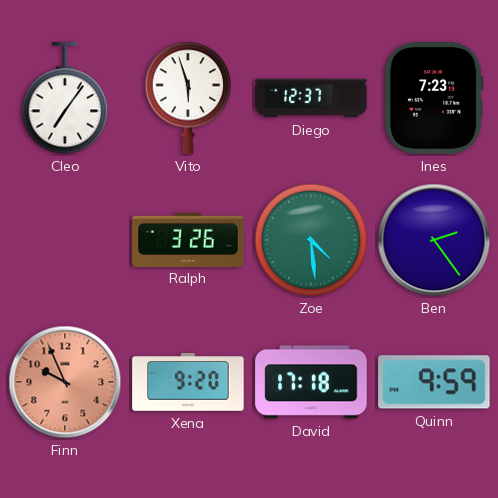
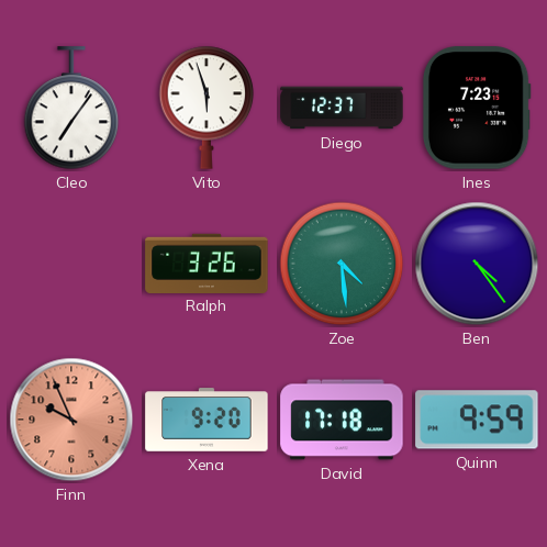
Ben: 2:24 -> 4:24 (477, 264)
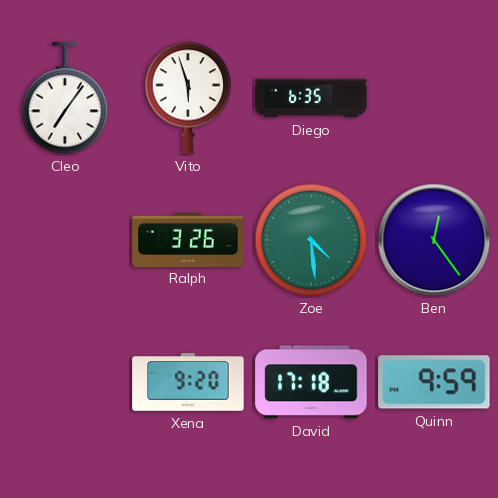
Diego: 12:37 -> 6:35 (311, 98)
Ines: 7:23 -> none (477, 108)
Ben: 4:24 -> 12:24 (434, 240)
Finn: 9:56 -> none (71, 420)
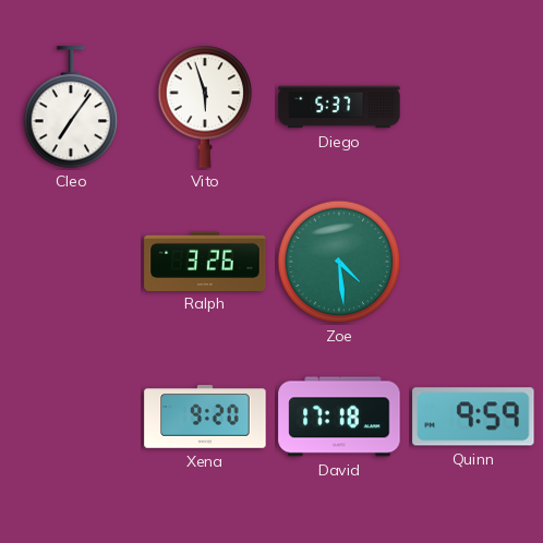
Diego: 6:35 -> 5:37 (339, 107)
Ben: 12:24 -> none (434, 240)
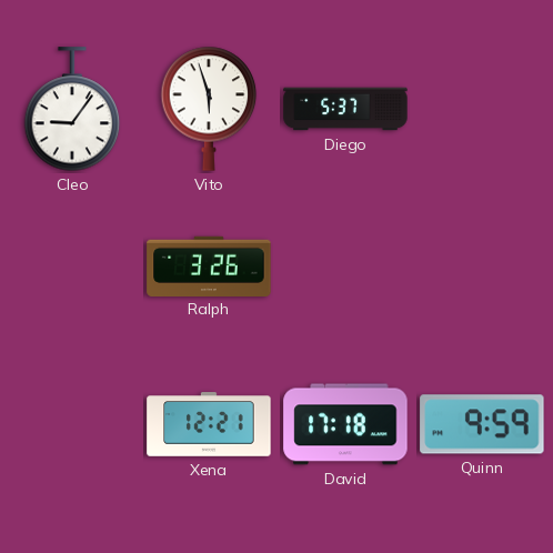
Cleo: 7:06 -> 9:06 (72, 110)
Zoe: 4:29 -> none (339, 262)
Xena: 9:20 -> 12:21 (209, 424)
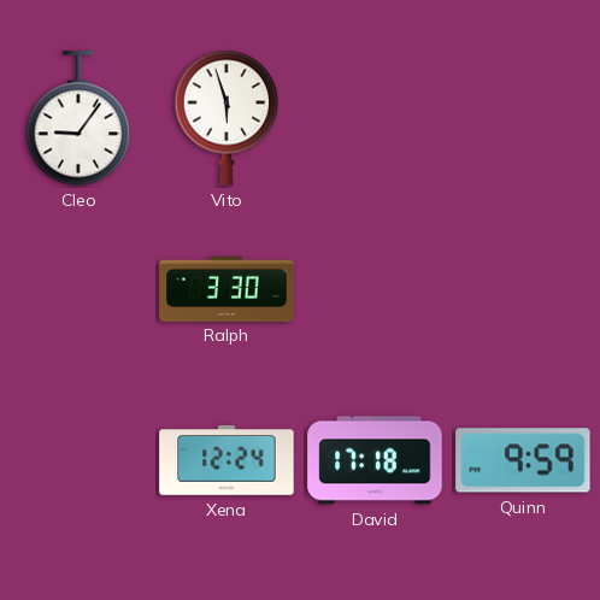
Diego: 5:37 -> none (345, 109)
Ralph: 3:26 -> 3:30 (227, 288)
Xena: 12:21 -> 12:24 (227, 460)
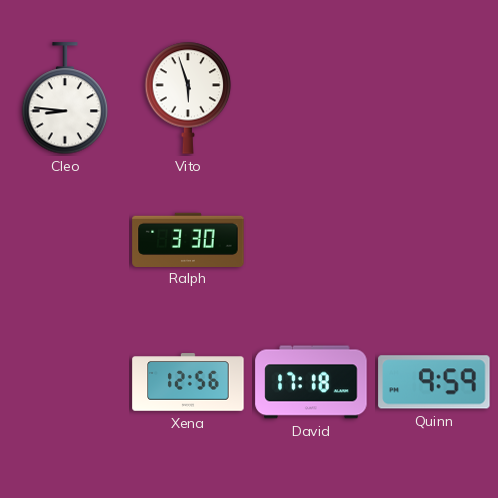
Cleo: 9:06 -> 8:46 (65, 99)
Xena: 12:24 -> 12:56 (188, 382)
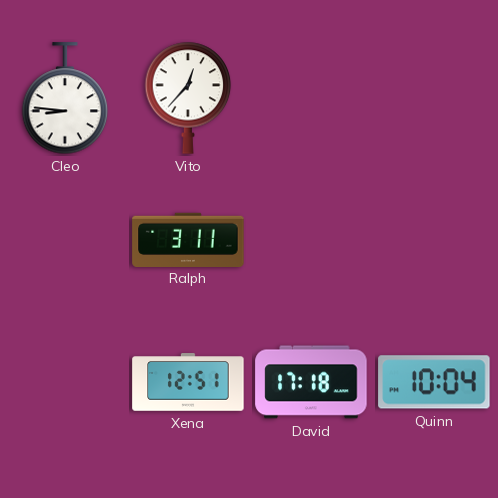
Vito: 5:57 -> 12:37 (188, 98)
Ralph: 3:30 -> 3:11 (188, 239)
Xena: 12:56 -> 12:51 (188, 382)
Quinn: 9:59 -> 10:04 (434, 382)
